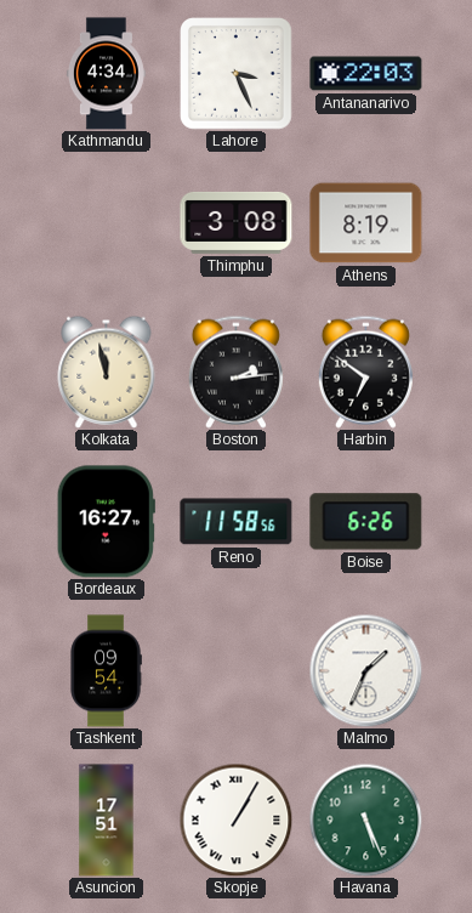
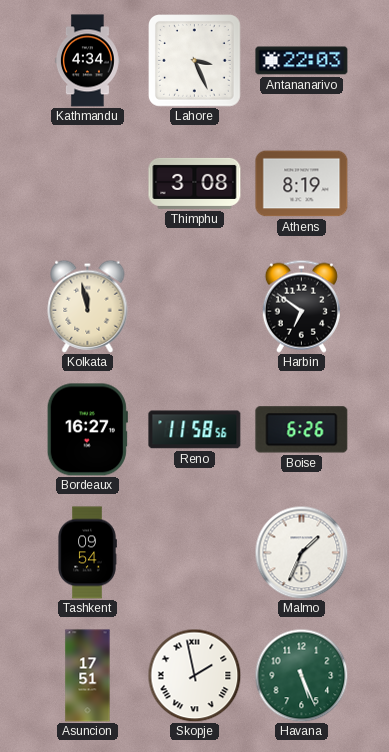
Boston: 2:14 -> none (235, 372)
Skopje: 1:05 -> 1:58 (194, 675)
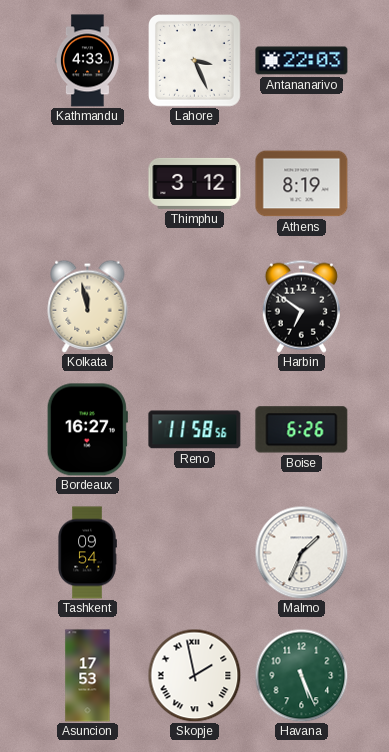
Kathmandu: 4:34 -> 4:33 (87, 61)
Thimphu: 3:08 -> 3:12 (195, 183)
Asuncion: 17:51 -> 17:53 (88, 676)
